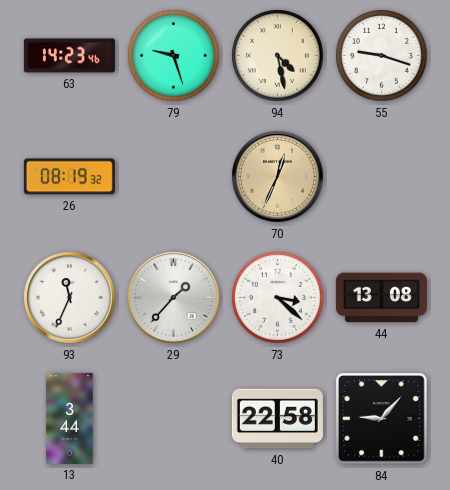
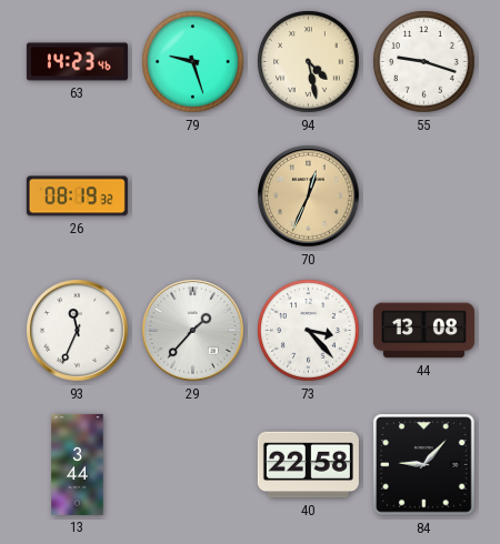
73: 3:22 -> 3:23 (309, 331)
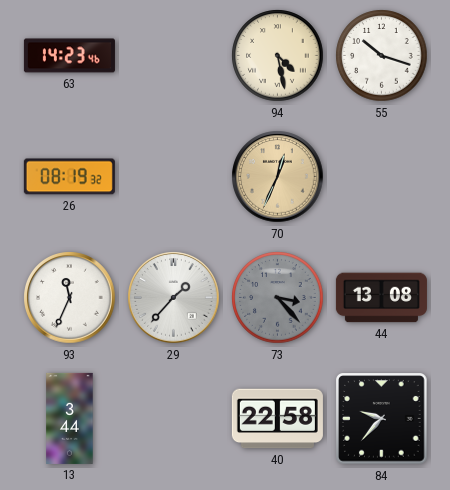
79: 9:27 -> none (193, 62)
55: 9:18 -> 10:18 (382, 56)
73 dial: white -> grey (278, 298)
84: 9:07 -> 9:37 (382, 419)
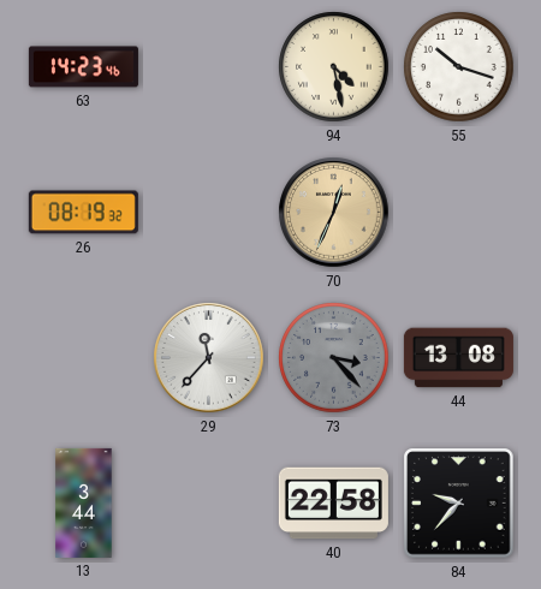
93: 11:34 -> none (70, 298)
29: 1:37 -> 11:37 (209, 358)
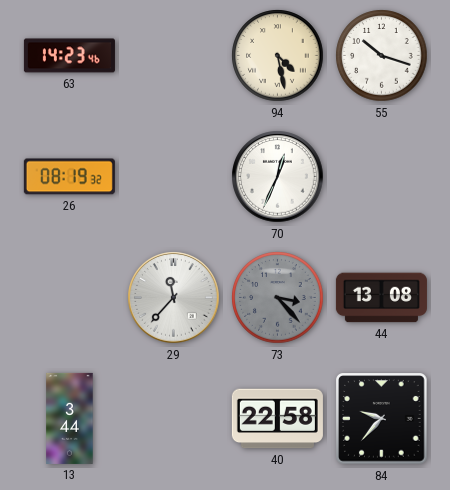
70 dial: champagne -> white (278, 177)
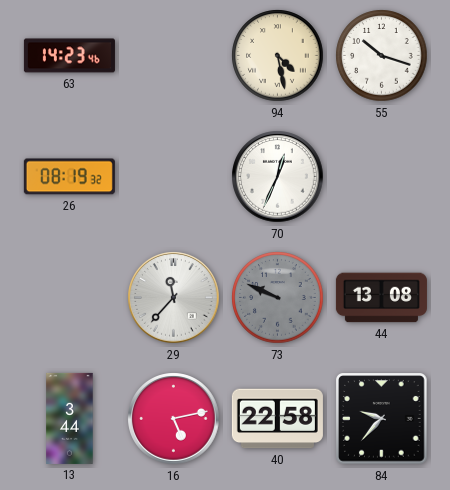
73: 3:23 -> 9:49 (278, 298)
16: none -> 5:13 (174, 419)
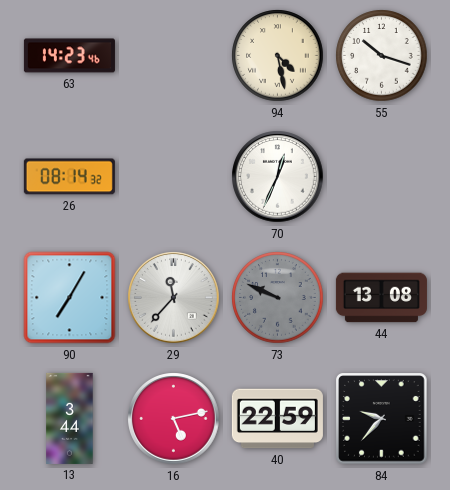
26: 08:19 -> 08:14 (69, 177)
90: none -> 7:05 (70, 298)
40: 22:58 -> 22:59 (277, 419)
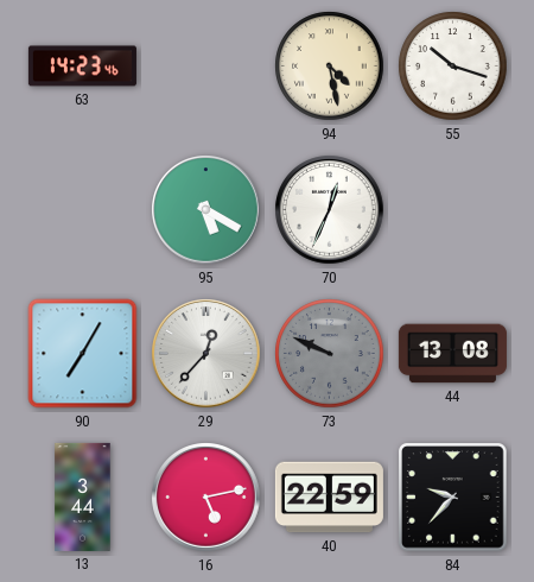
26: 08:14 -> none (69, 177)
95: none -> 5:20 (206, 210)
29: 11:37 -> 12:37 (206, 354)
